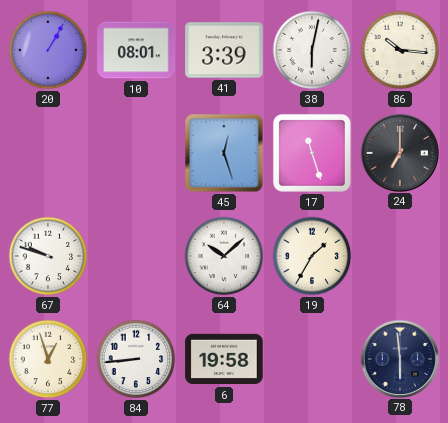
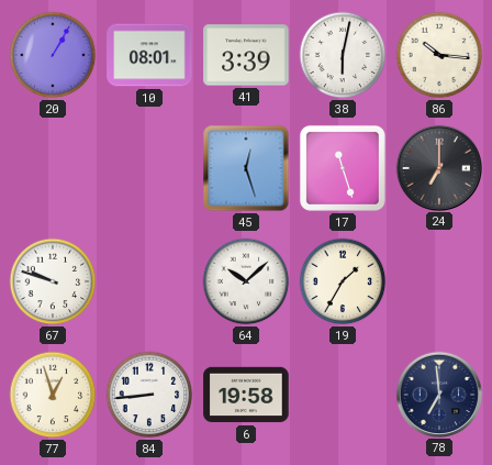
78: 5:59 -> 6:59 (438, 394)
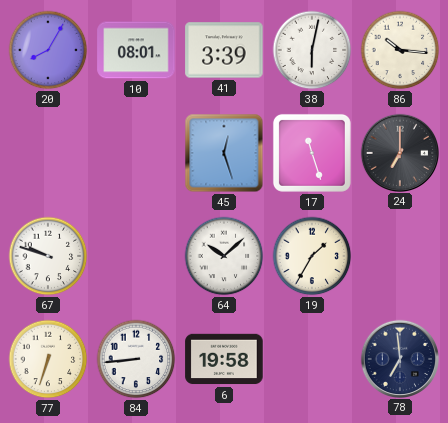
20: 1:05 -> 8:05 (48, 50)
77: 12:57 -> 6:33 (48, 359)
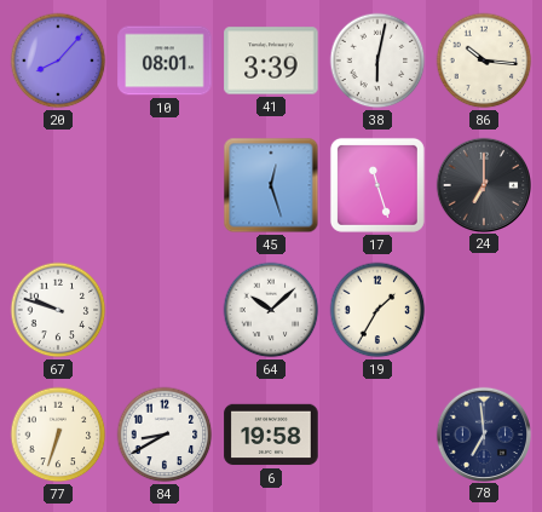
20: 8:05 -> 8:07 (58, 61)
84: 8:44 -> 8:40 (165, 435)
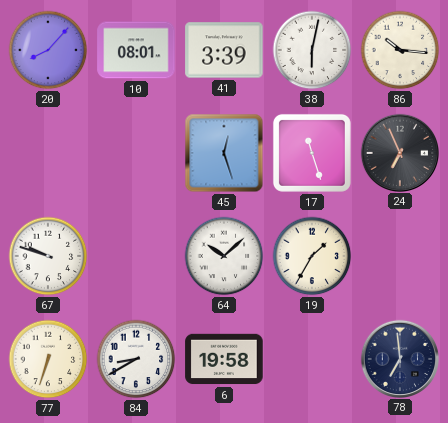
24: 7:00 -> 6:56 (399, 152)
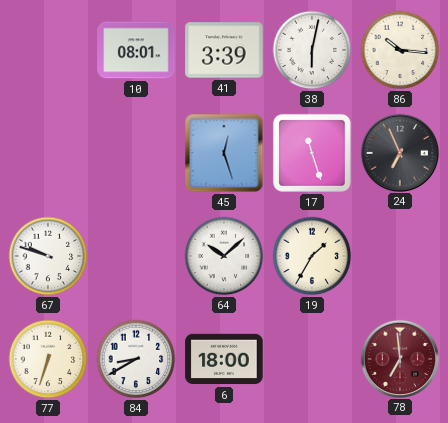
20: 8:07 -> none (48, 50)
6: 19:58 -> 18:00 (224, 359)
78 dial: navy -> burgundy (399, 358)
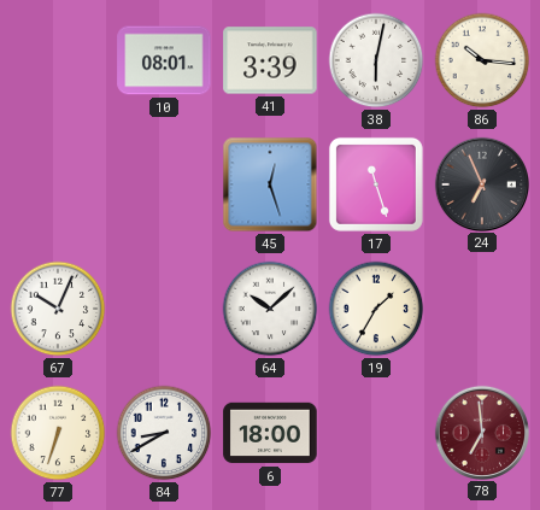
67: 9:48 -> 10:04 (58, 309)
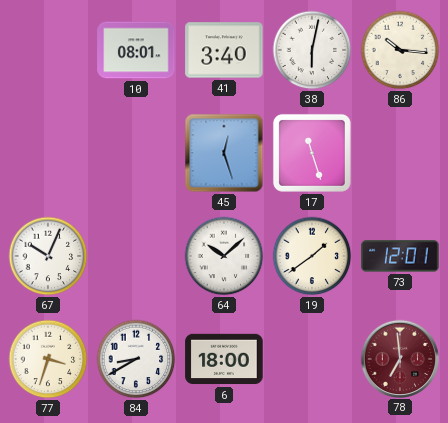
41: 3:39 -> 3:40 (224, 50)
24: 6:56 -> none (481, 183)
19: 1:35 -> 1:39 (312, 256)
73: none -> 12:01 (400, 256)
77: 6:33 -> 3:33 (48, 359)
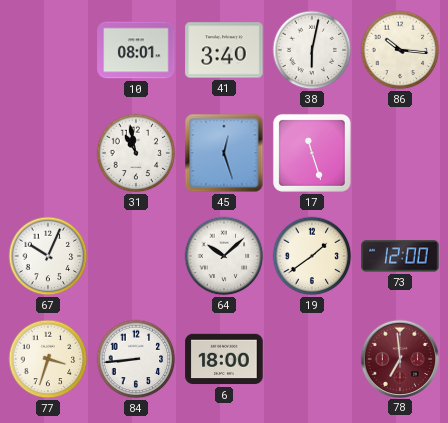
31: none -> 10:58 (136, 153)
73: 12:01 -> 12:00 (400, 256)
84: 8:40 -> 8:44 (136, 359)
